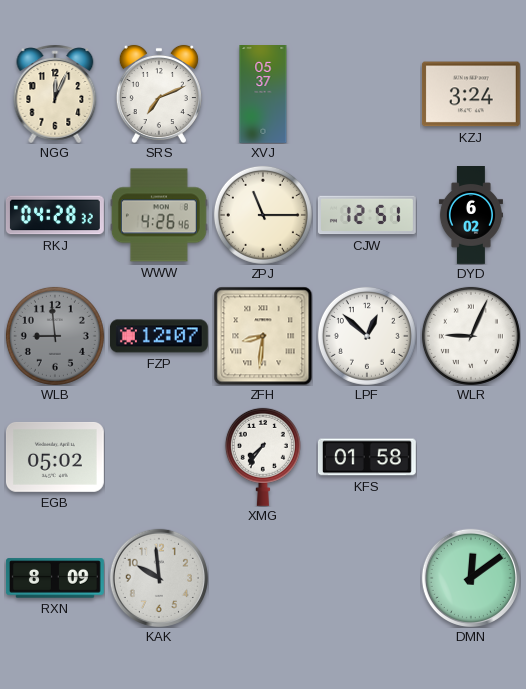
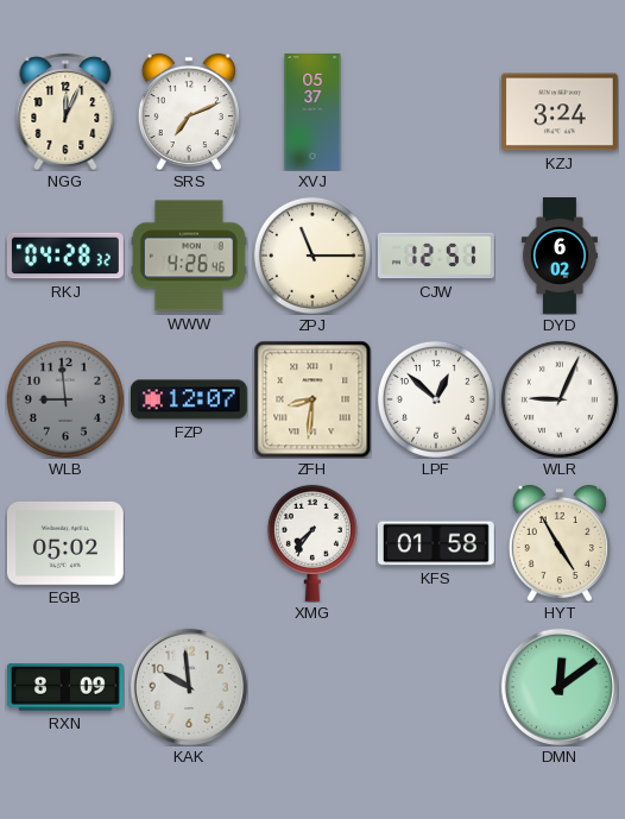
HYT: none -> 4:55 (560, 543)
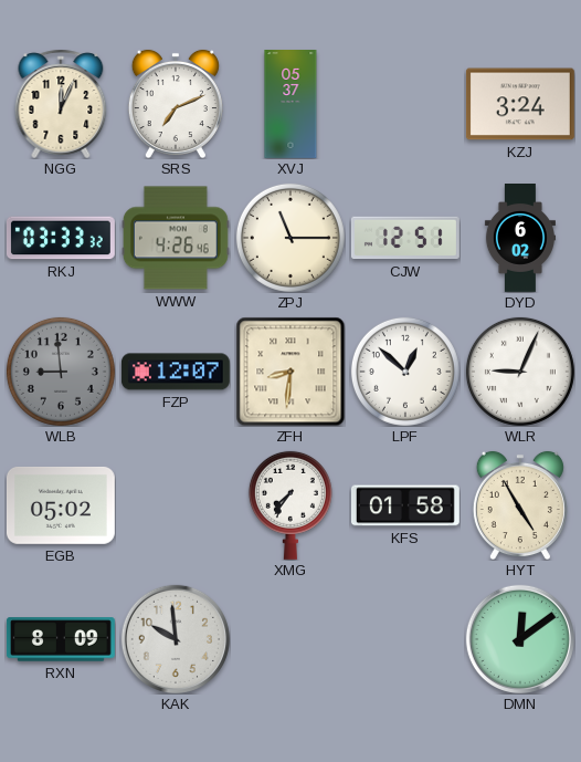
RKJ: 04:28 -> 03:33 (61, 238)
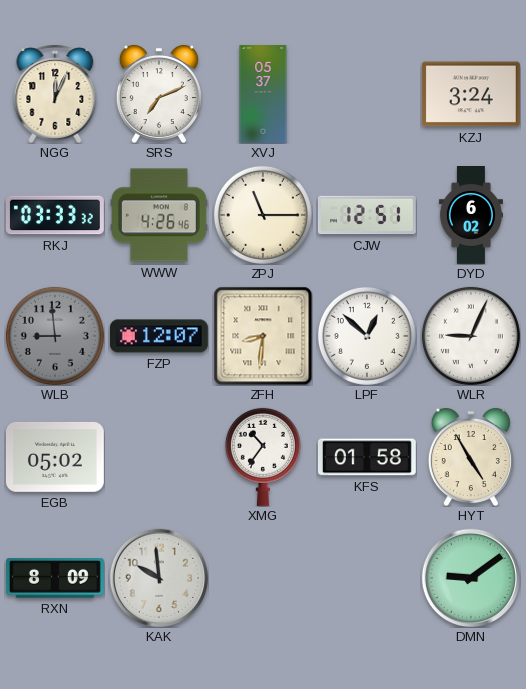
XMG: 7:36 -> 10:36 (263, 457)
DMN: 12:09 -> 9:09 (471, 578)
